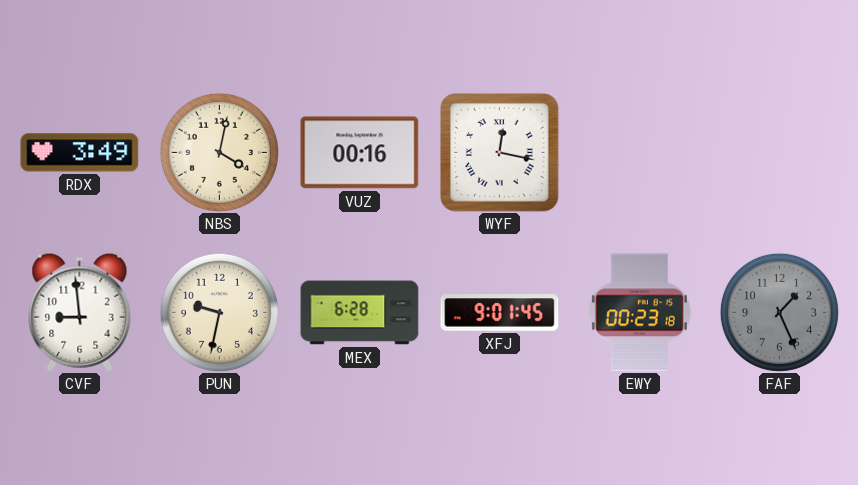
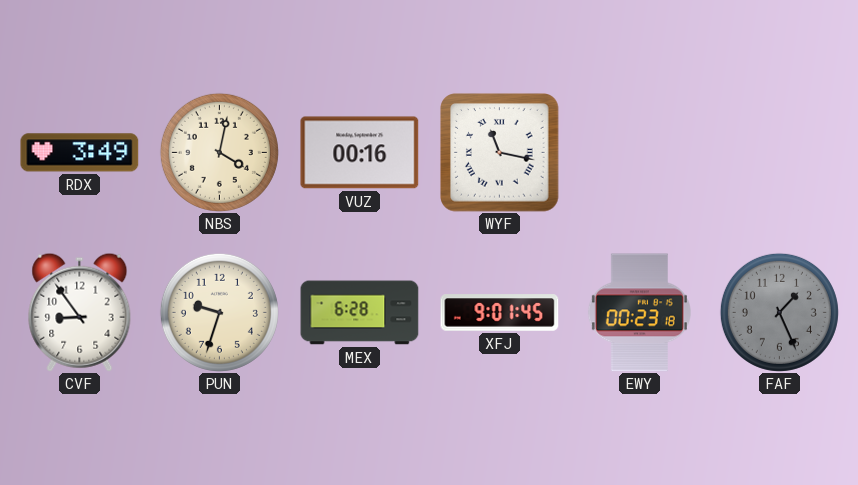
WYF: 12:17 -> 11:17 (500, 153)
CVF: 8:59 -> 8:54 (80, 312)
PUN: 9:32 -> 9:33 (219, 312)
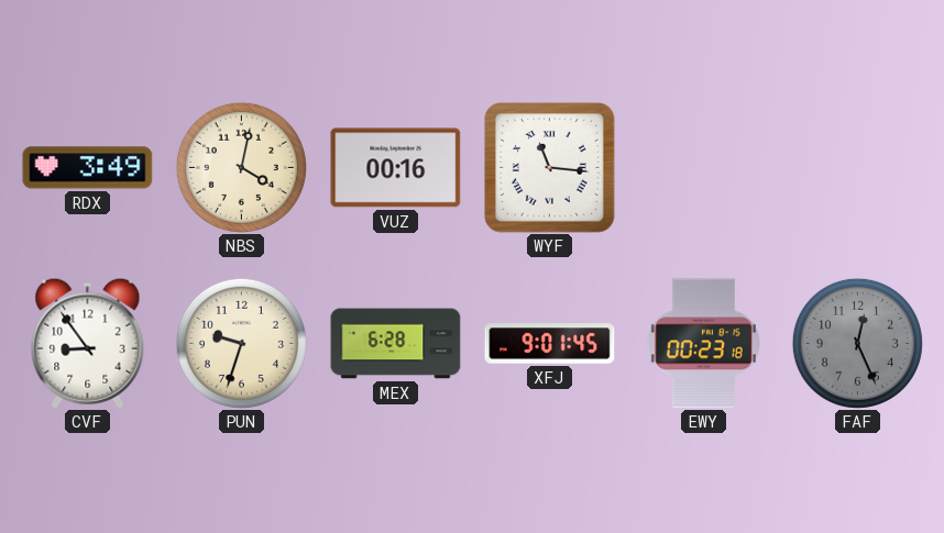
WYF: 11:17 -> 11:16 (550, 168)
FAF: 1:26 -> 12:26 (857, 343)
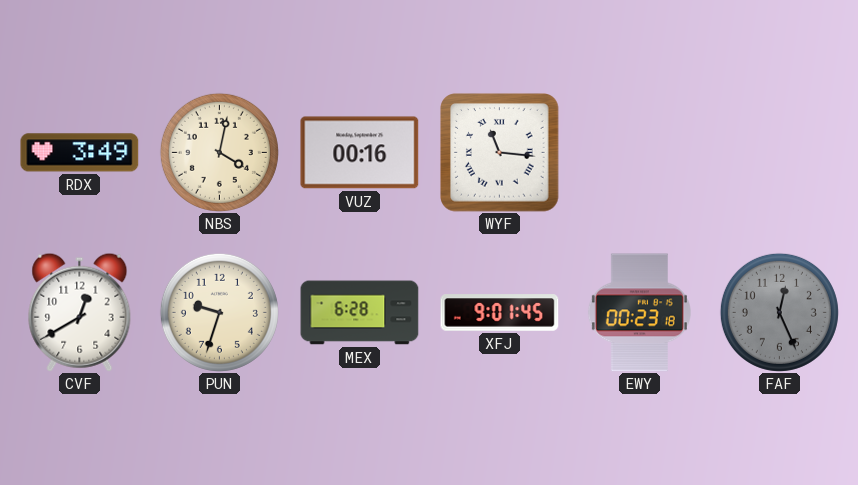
CVF: 8:54 -> 12:40 (80, 312)
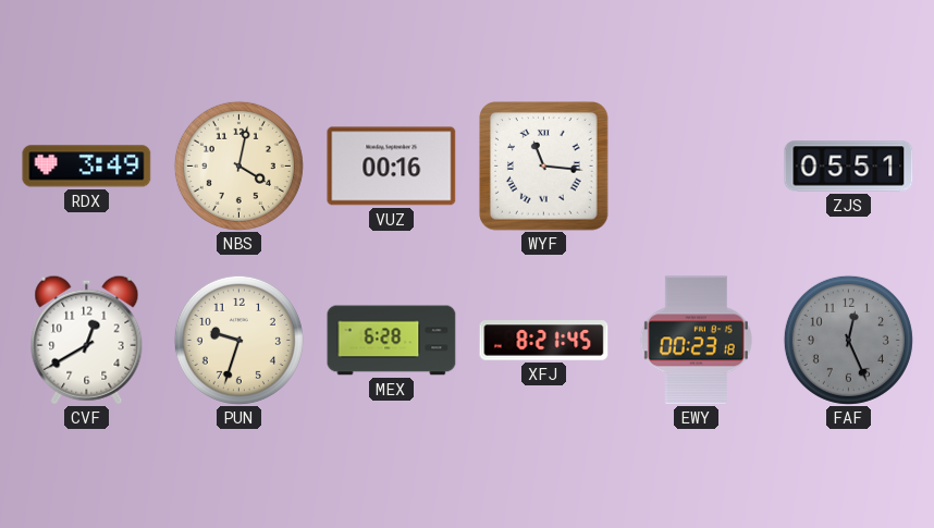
ZJS: none -> 05:51 (849, 167)
XFJ: 9:01 -> 8:21 (544, 341)
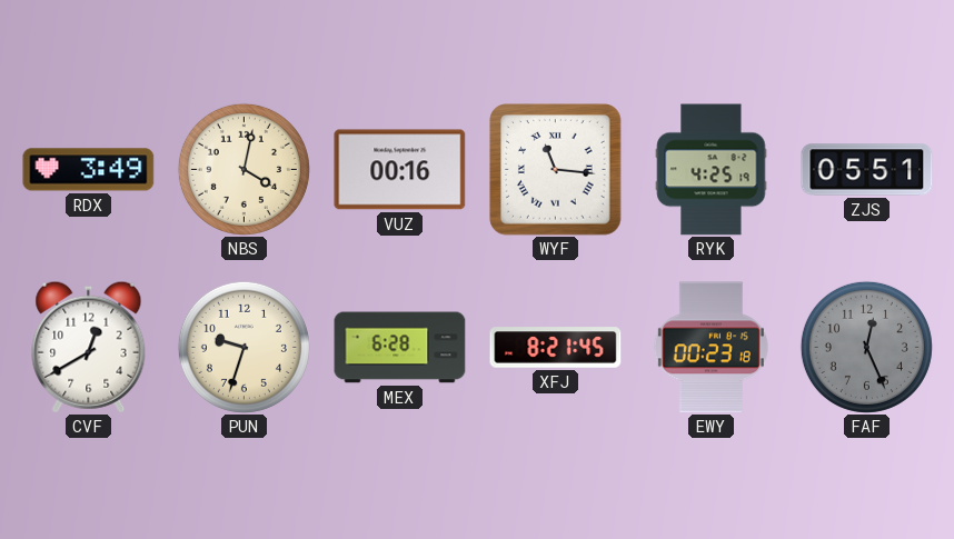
RYK: none -> 4:25 (712, 170)
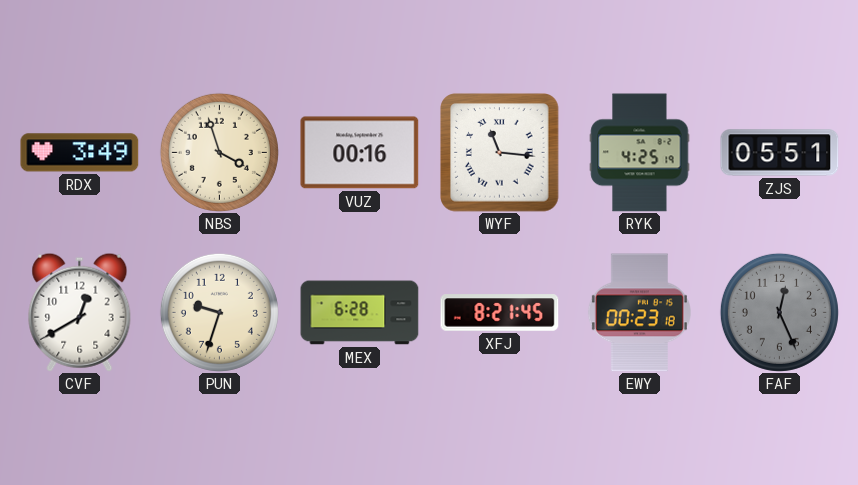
NBS: 4:02 -> 3:57 (219, 152)
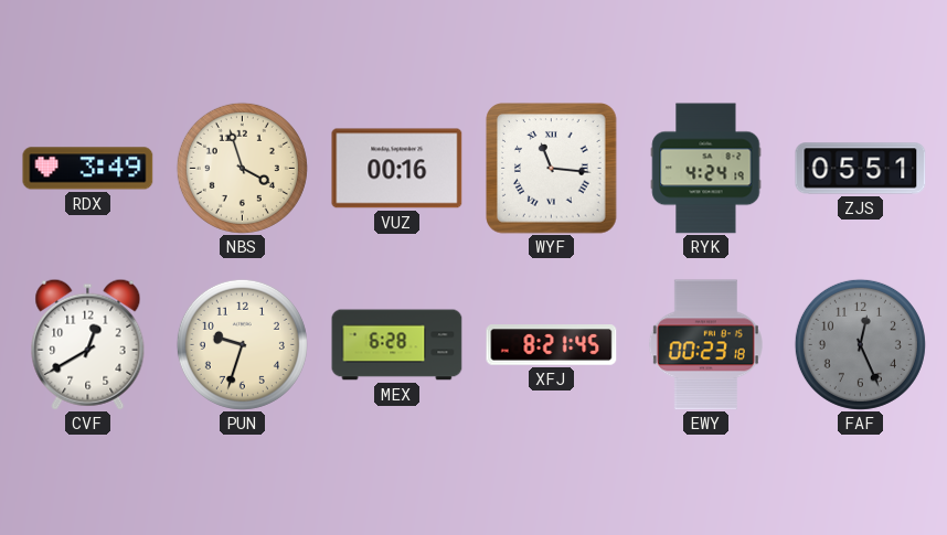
RYK: 4:25 -> 4:24 (706, 169)
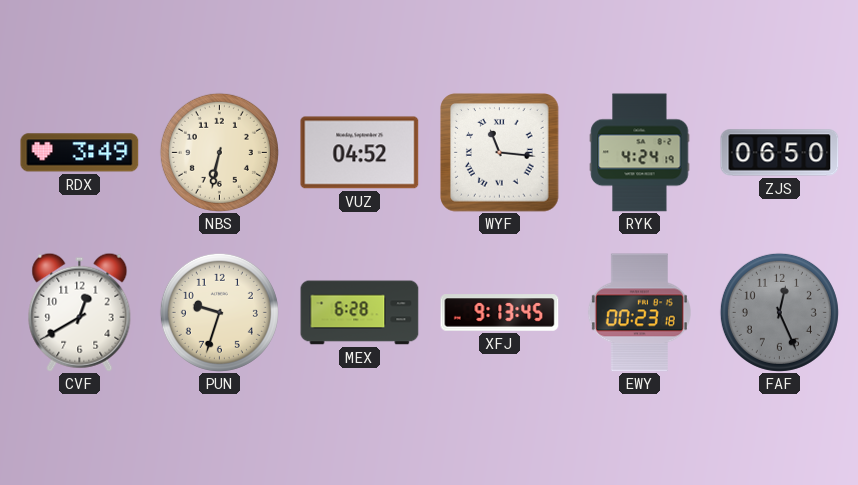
NBS: 3:57 -> 6:32 (219, 152)
VUZ: 00:16 -> 04:52 (360, 153)
ZJS: 05:51 -> 06:50 (780, 153)
XFJ: 8:21 -> 9:13 (500, 313)
